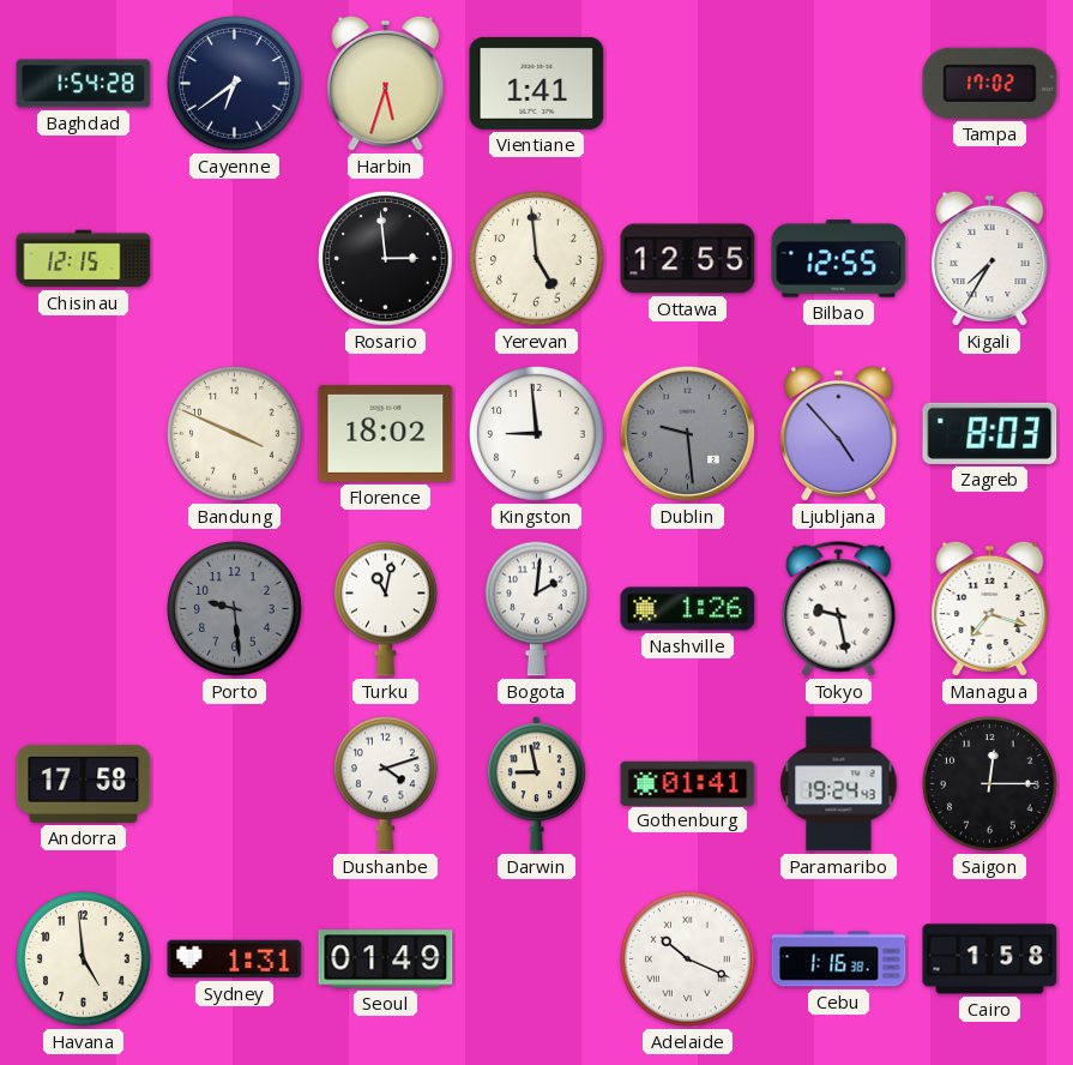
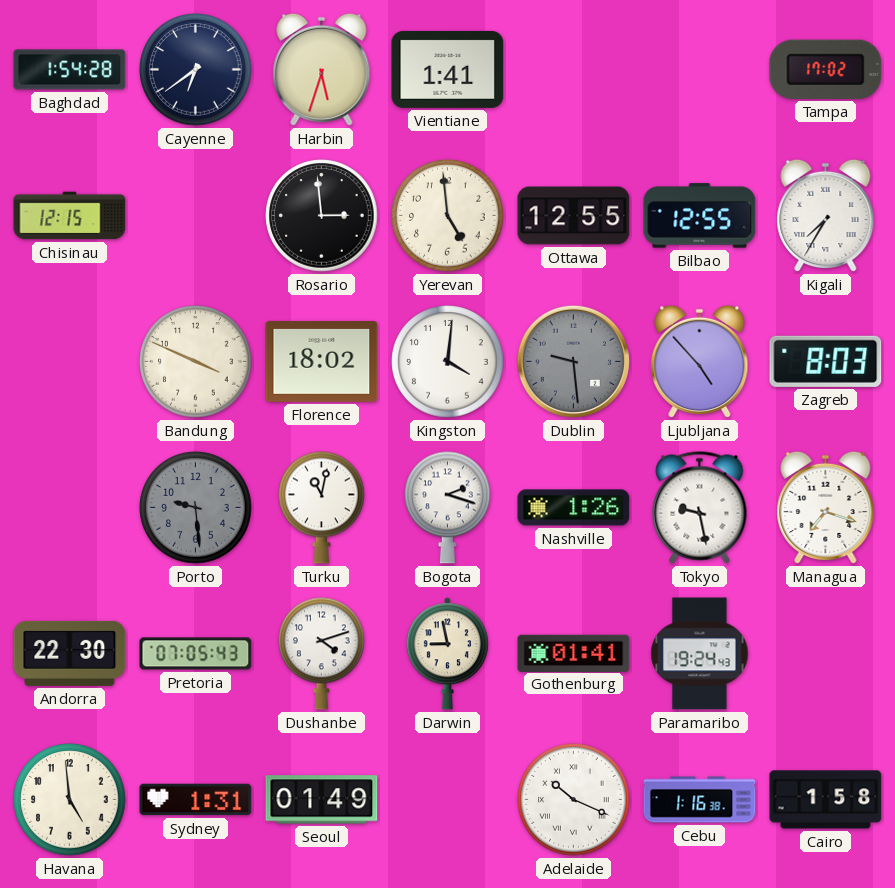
Kingston: 8:59 -> 4:01 (448, 362)
Bogota: 2:01 -> 2:18 (448, 507)
Andorra: 17:58 -> 22:30 (70, 653)
Pretoria: none -> 07:05 (196, 654)
Saigon: 12:15 -> none (990, 784)
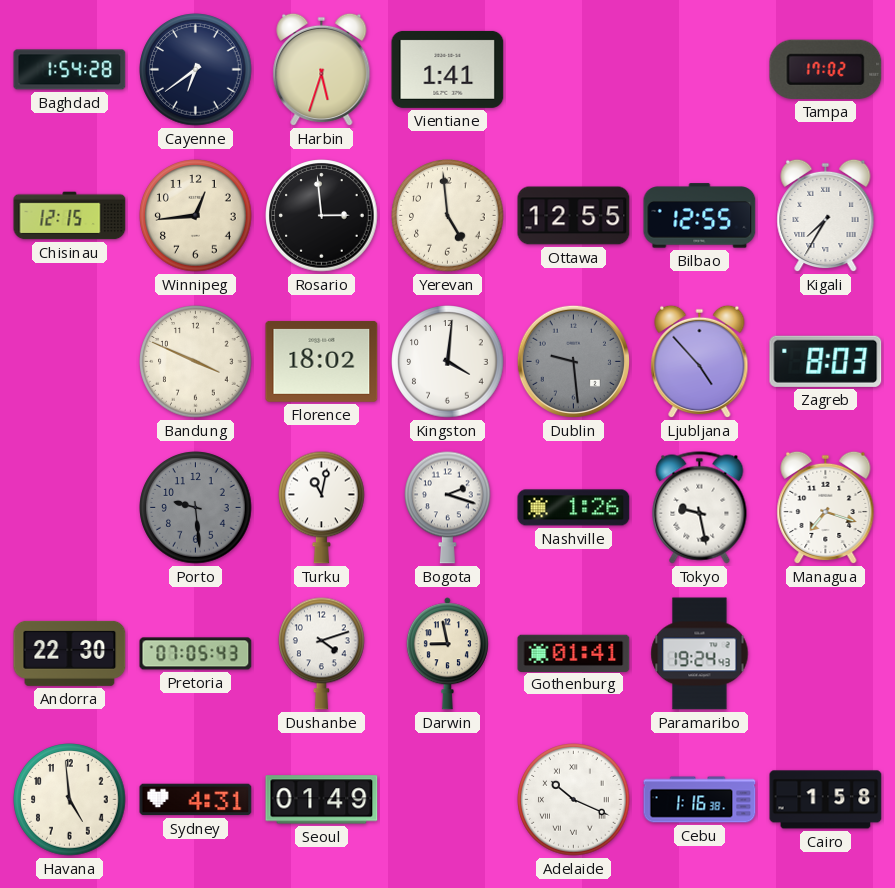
Winnipeg: none -> 12:44 (196, 216)
Sydney: 1:31 -> 4:31 (196, 800)
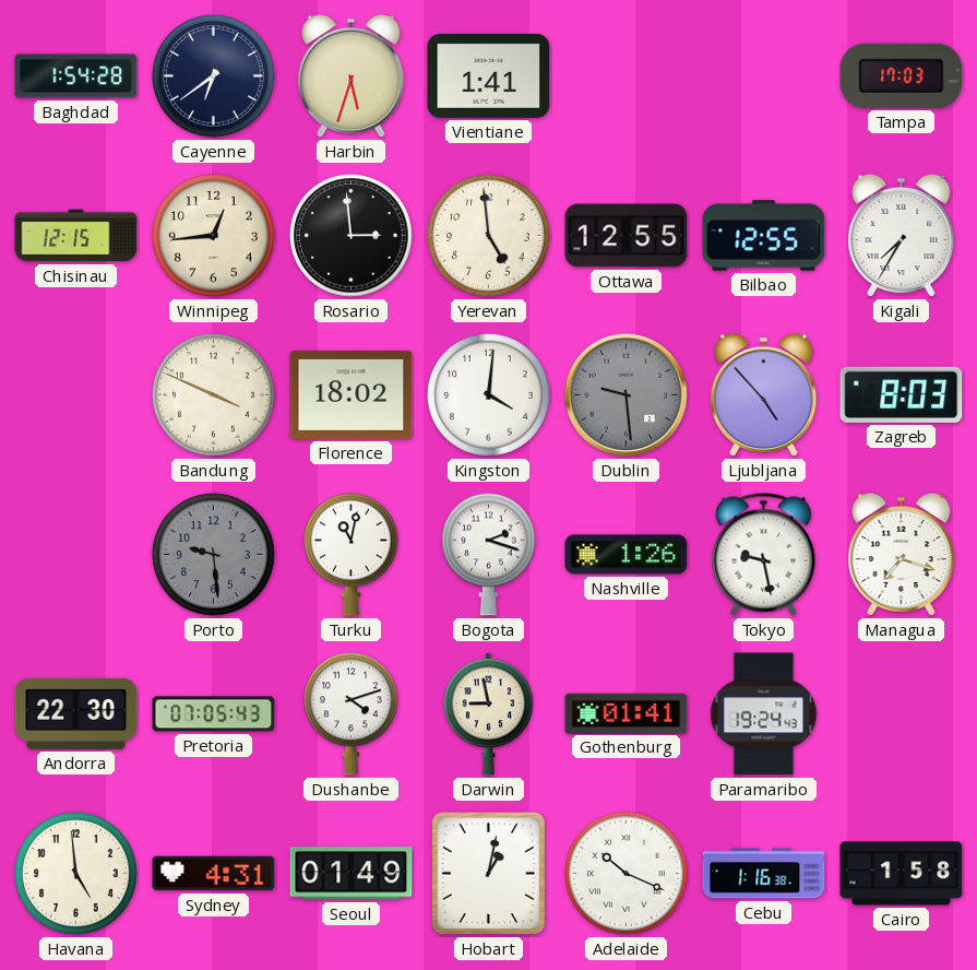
Tampa: 17:02 -> 17:03 (902, 75)
Hobart: none -> 1:02 (489, 874)
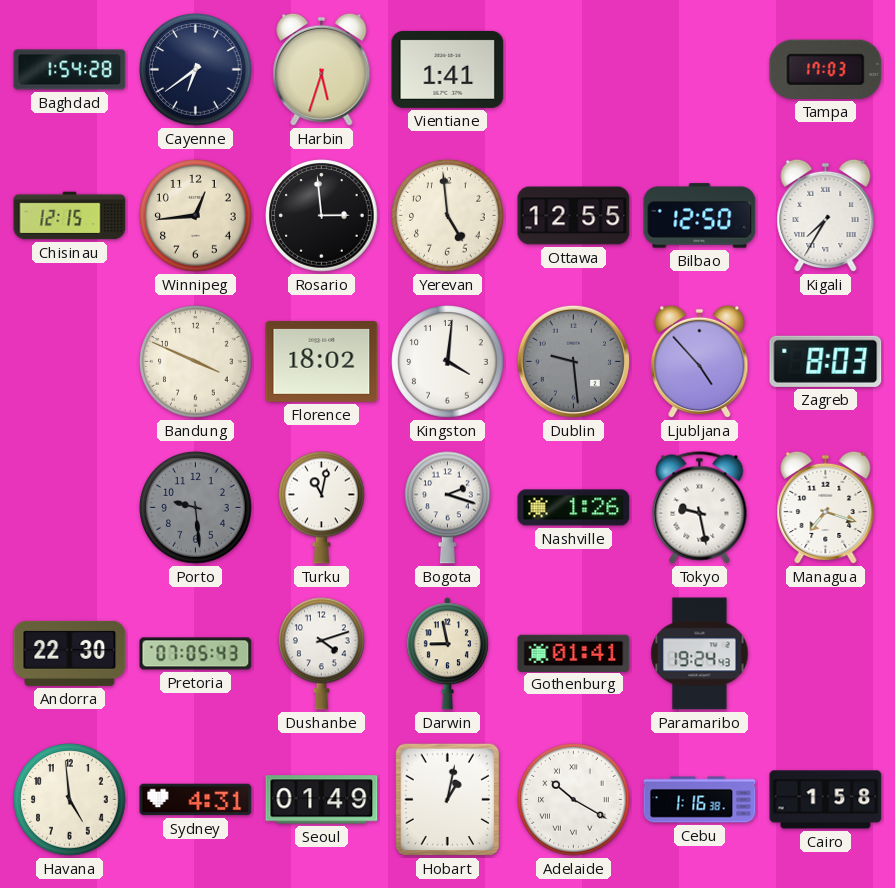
Bilbao: 12:55 -> 12:50 (700, 216)
Adelaide: 10:19 -> 10:20 (574, 800)
